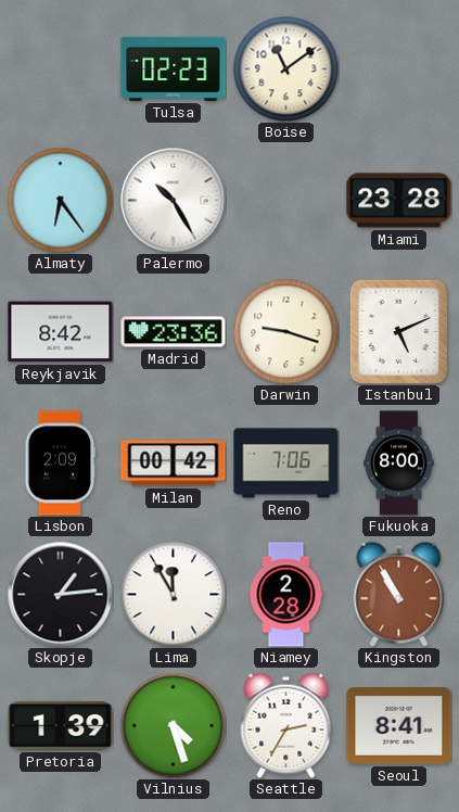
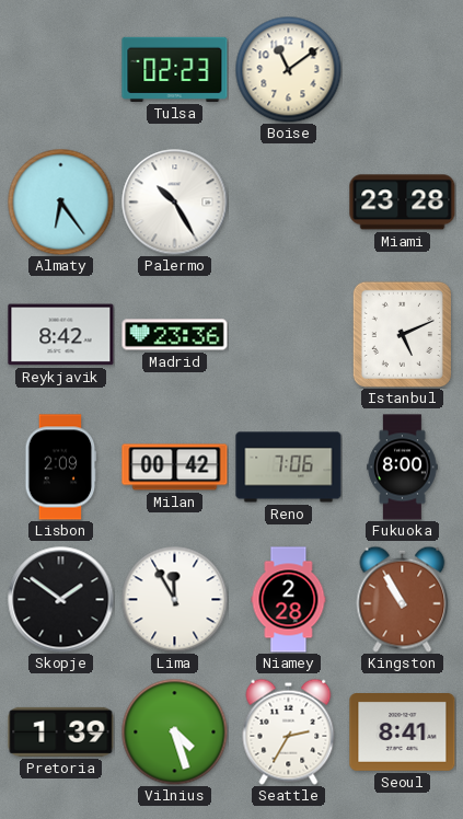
Darwin: 9:18 -> none (285, 331)
Skopje: 1:14 -> 1:51 (61, 600)
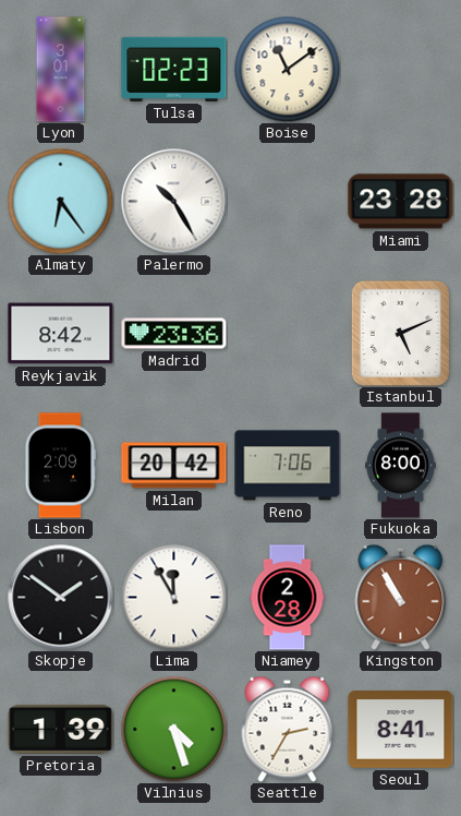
Lyon: none -> 3:01 (61, 70)
Milan: 00:42 -> 20:42 (174, 466)
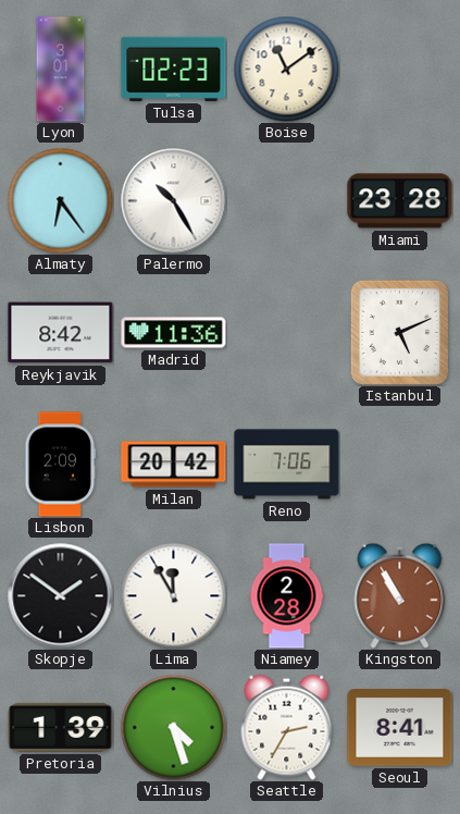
Madrid: 23:36 -> 11:36 (174, 333)
Fukuoka: 8:00 -> none (401, 466)
